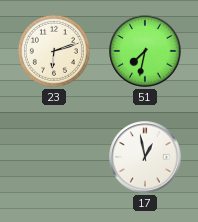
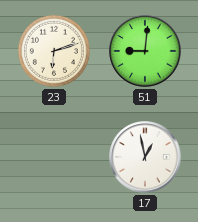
51: 7:32 -> 9:01 (145, 51)
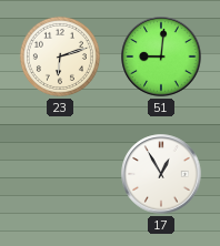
17: 12:58 -> 12:55 (161, 174)
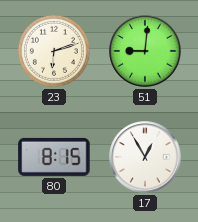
80: none -> 8:15 (54, 157)
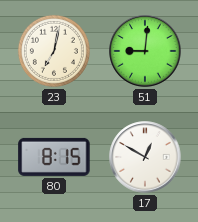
23: 6:12 -> 7:02 (54, 51)
17: 12:55 -> 12:50 (145, 157)
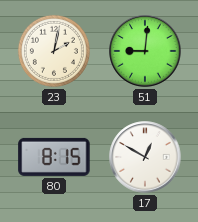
23: 7:02 -> 2:02 (54, 51)
